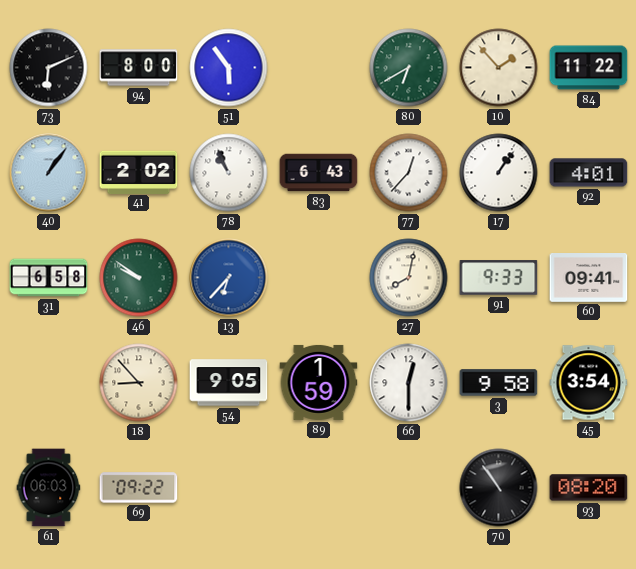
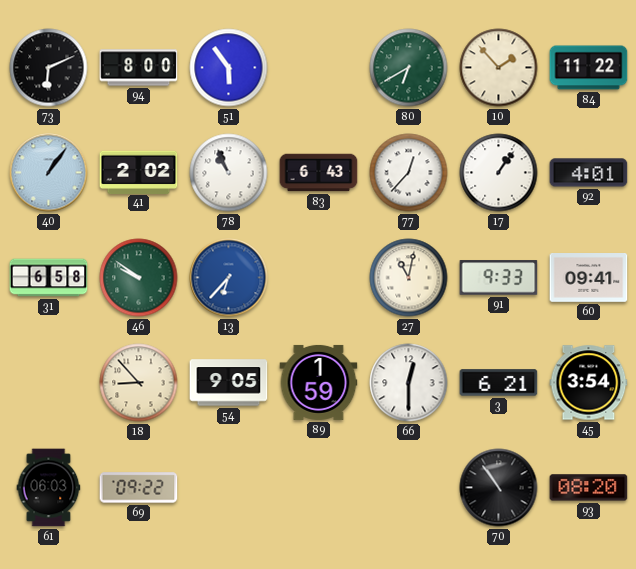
27: 8:02 -> 11:02 (409, 278)
3: 9:58 -> 6:21 (499, 383)
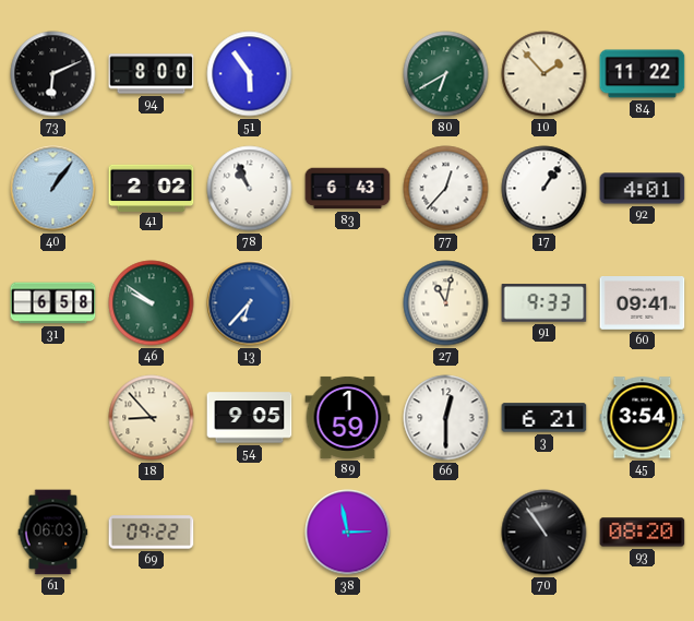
38: none -> 2:58 (348, 533)
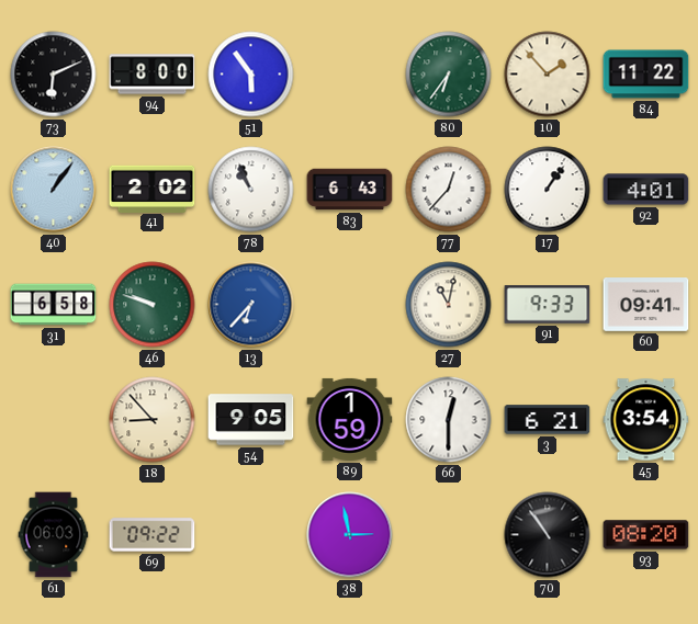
80: 6:40 -> 6:36 (449, 75)
46: 9:51 -> 9:48 (153, 305)
